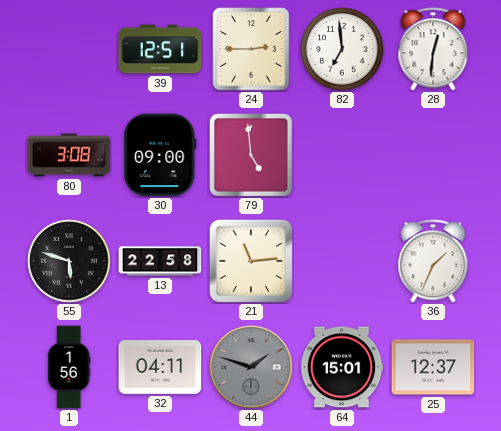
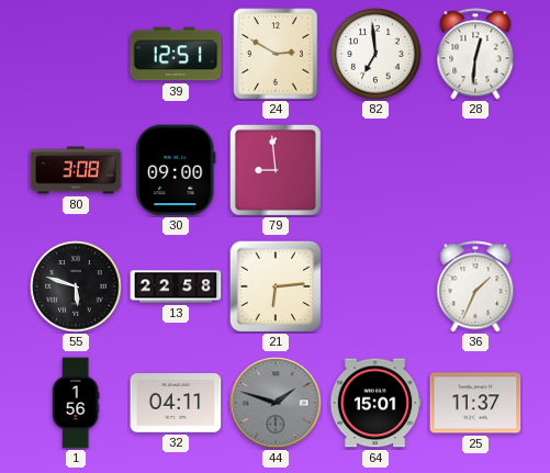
24: 2:45 -> 2:50 (276, 54)
79: 4:59 -> 8:59 (277, 171)
21: 11:14 -> 6:14 (274, 285)
25: 12:37 -> 11:37 (475, 403)
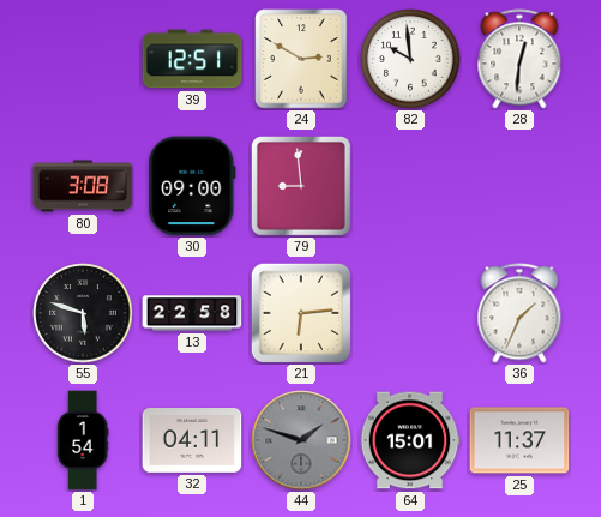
82: 6:59 -> 9:59 (410, 59)
1: 1:56 -> 1:54 (83, 440)
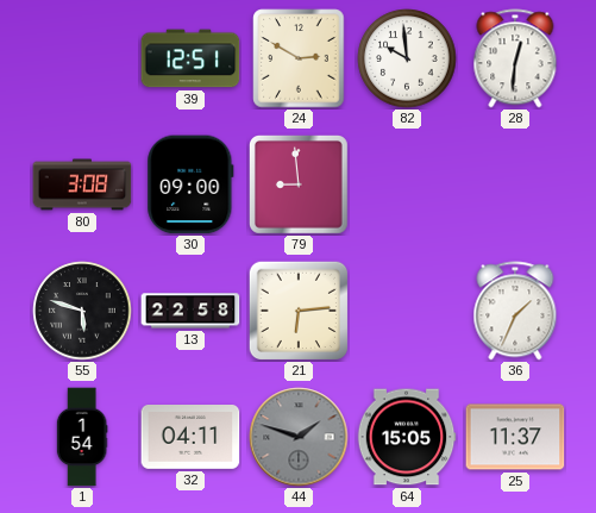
64: 15:01 -> 15:05 (407, 437)
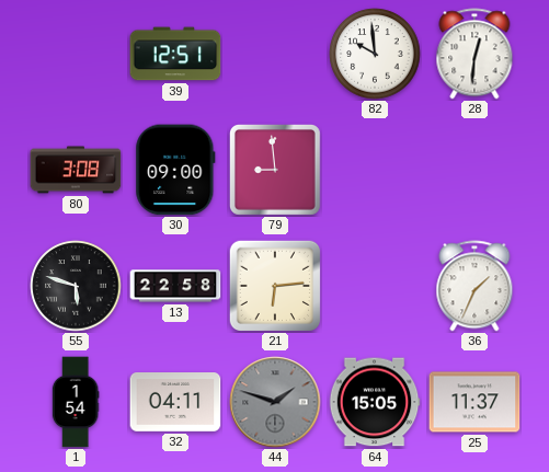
24: 2:50 -> none (299, 58)
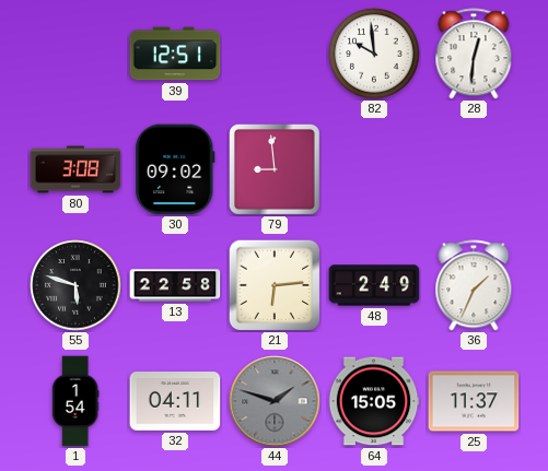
30: 09:00 -> 09:02 (175, 169)
48: none -> 2:49 (374, 285)
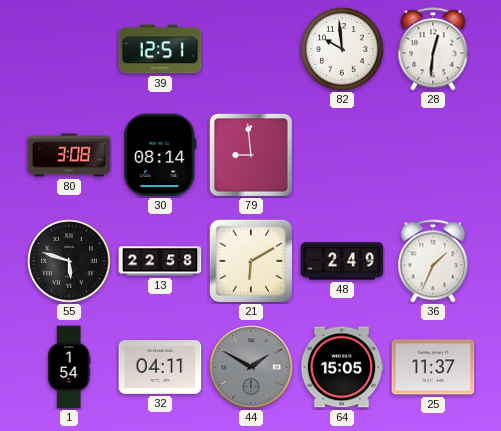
30: 09:02 -> 08:14 (160, 155)
21: 6:14 -> 6:10 (250, 260)
44: 1:48 -> 1:50 (251, 367)
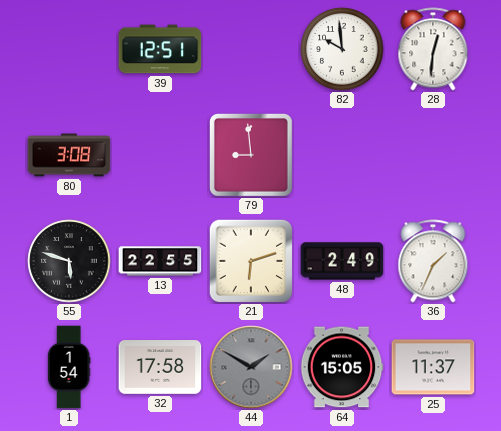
30: 08:14 -> none (160, 155)
13: 22:58 -> 22:55 (160, 261)
21: 6:10 -> 6:12 (250, 260)
32: 04:11 -> 17:58 (160, 368)
